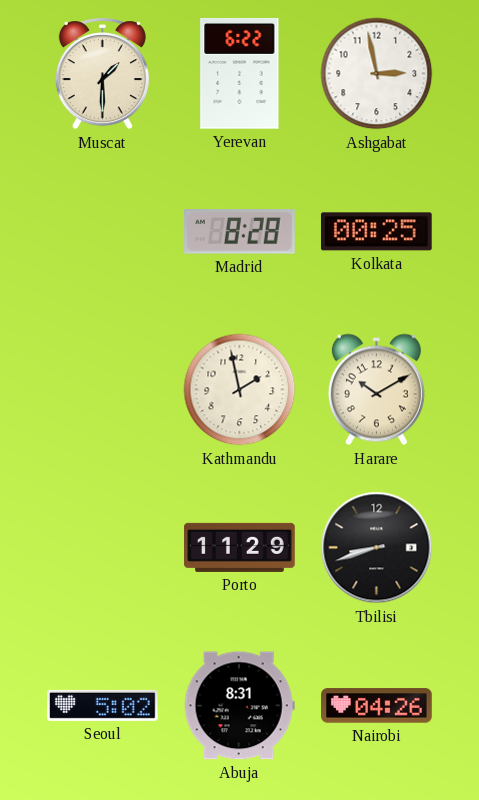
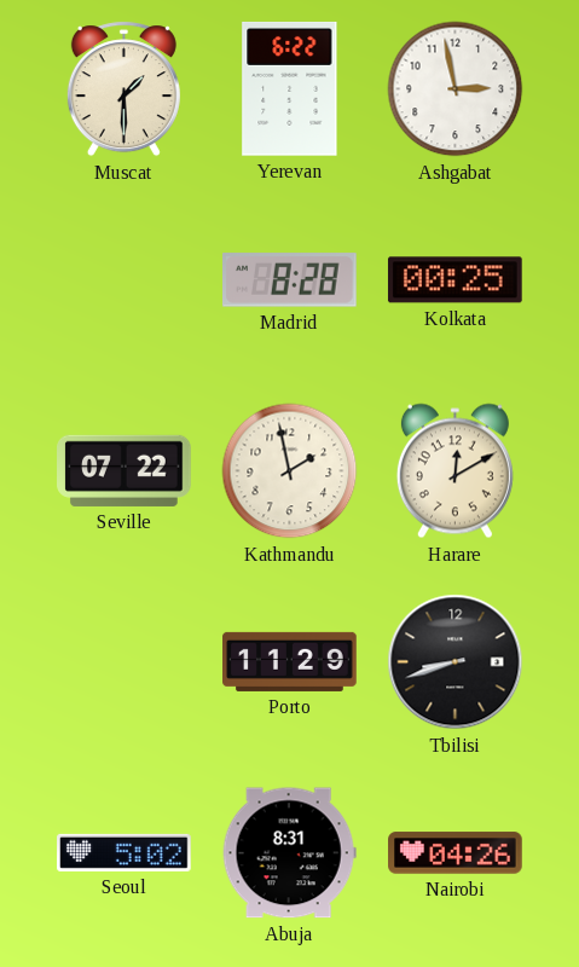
Seville: none -> 07:22 (125, 470)
Harare: 10:10 -> 12:10 (454, 471)
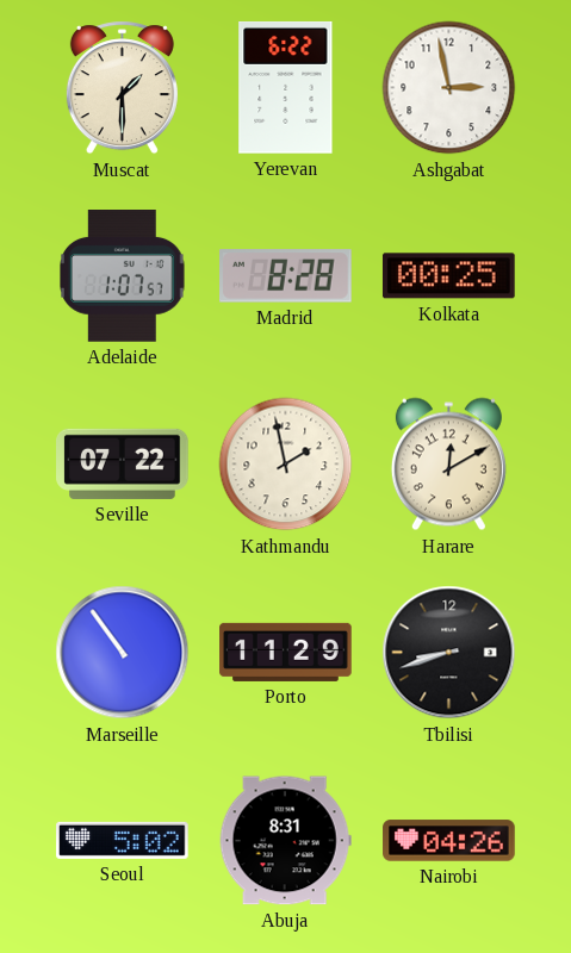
Adelaide: none -> 1:07 (123, 276)
Marseille: none -> 10:54 (123, 653)
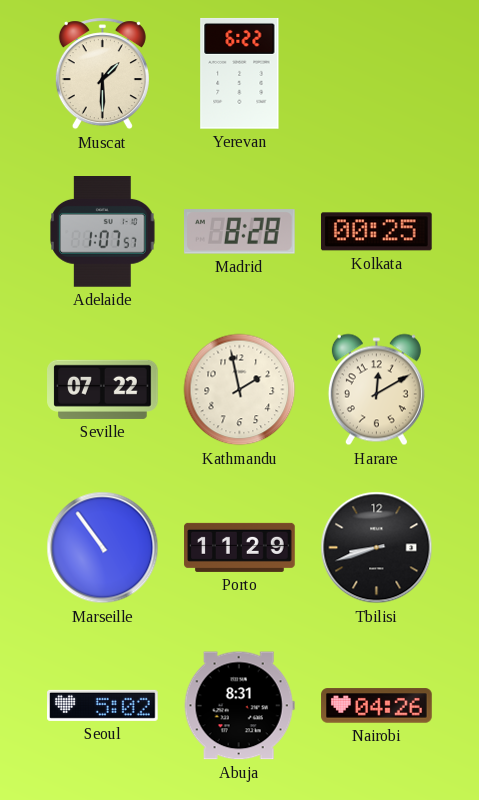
Ashgabat: 2:58 -> none (449, 88)
